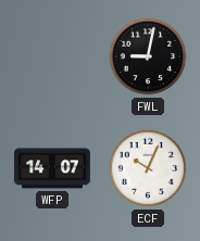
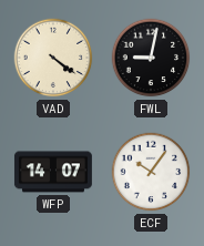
VAD: none -> 4:21 (53, 58)
ECF: 10:04 -> 10:06 (151, 172)
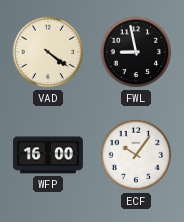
FWL: 9:02 -> 8:58 (136, 52)
WFP: 14:07 -> 16:00 (48, 155)
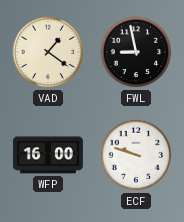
VAD: 4:21 -> 1:21 (48, 52)
ECF: 10:06 -> 9:48 (136, 155)
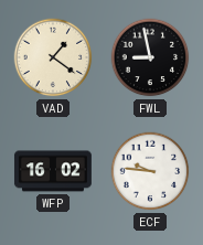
WFP: 16:00 -> 16:02 (53, 171)
ECF: 9:48 -> 9:46 (150, 171)
